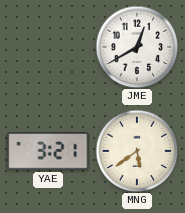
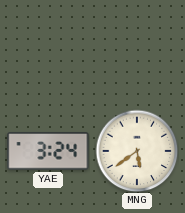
JME: 12:40 -> none (137, 47)
YAE: 3:21 -> 3:24 (48, 151)
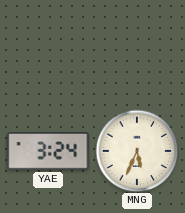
MNG: 5:39 -> 5:34 (137, 151)
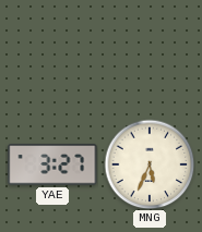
YAE: 3:24 -> 3:27 (52, 164)
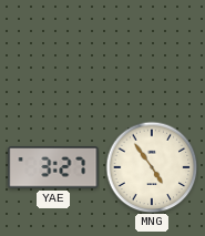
MNG: 5:34 -> 4:54 (152, 167)
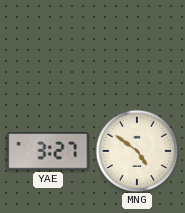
MNG: 4:54 -> 4:51 (137, 151)
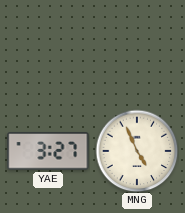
MNG: 4:51 -> 4:56 (137, 151)
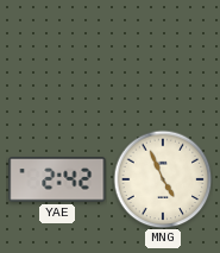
YAE: 3:27 -> 2:42 (57, 179)
